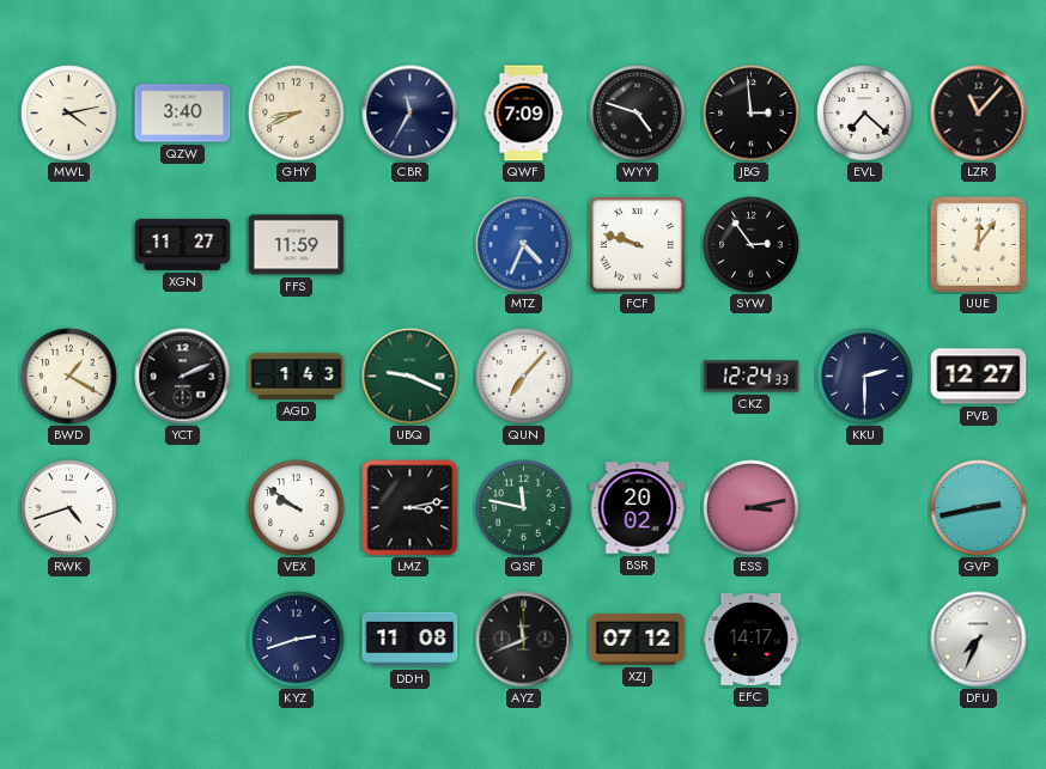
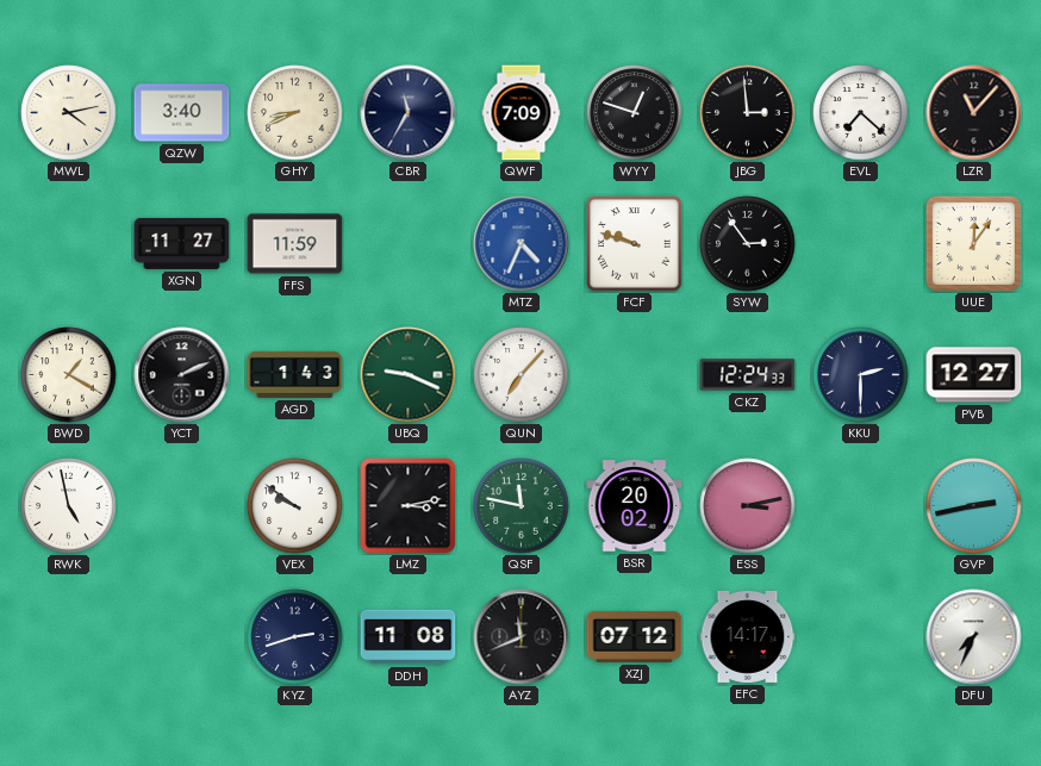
WYY: 4:48 -> 12:48 (635, 113)
RWK: 4:42 -> 4:58 (69, 506)
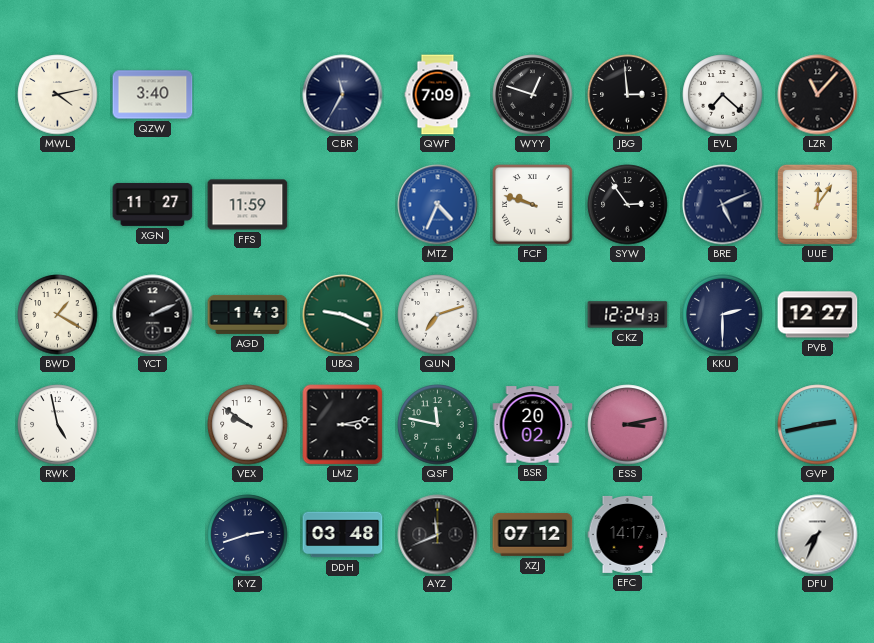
GHY: 8:41 -> none (295, 113)
BRE: none -> 5:11 (723, 205)
QUN: 7:07 -> 7:12 (438, 315)
DDH: 11:08 -> 03:48 (343, 535)
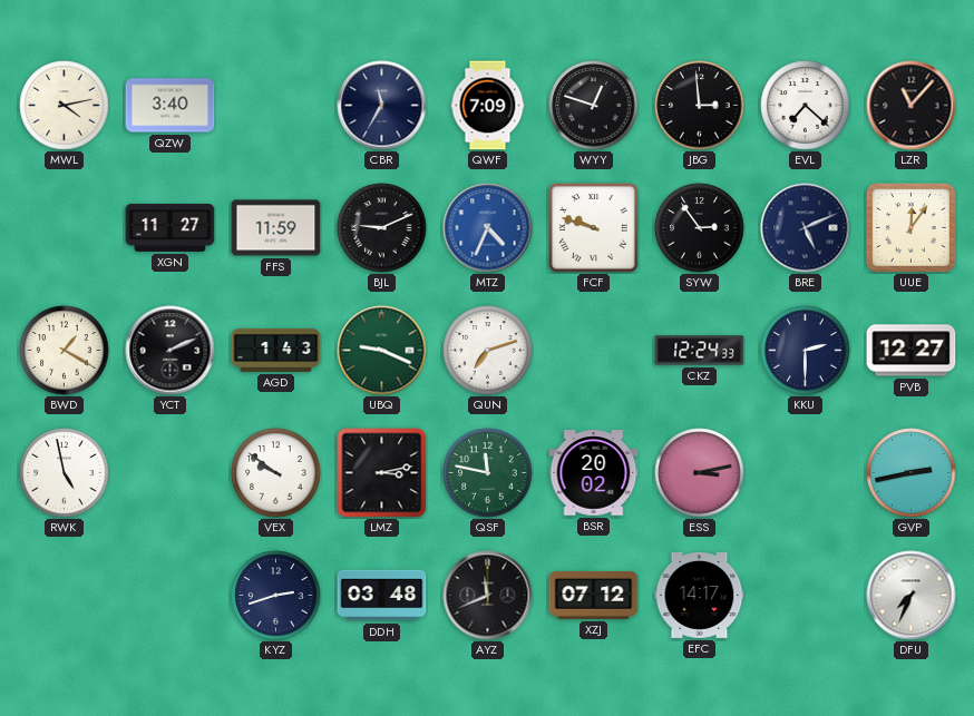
BJL: none -> 9:11 (382, 228)
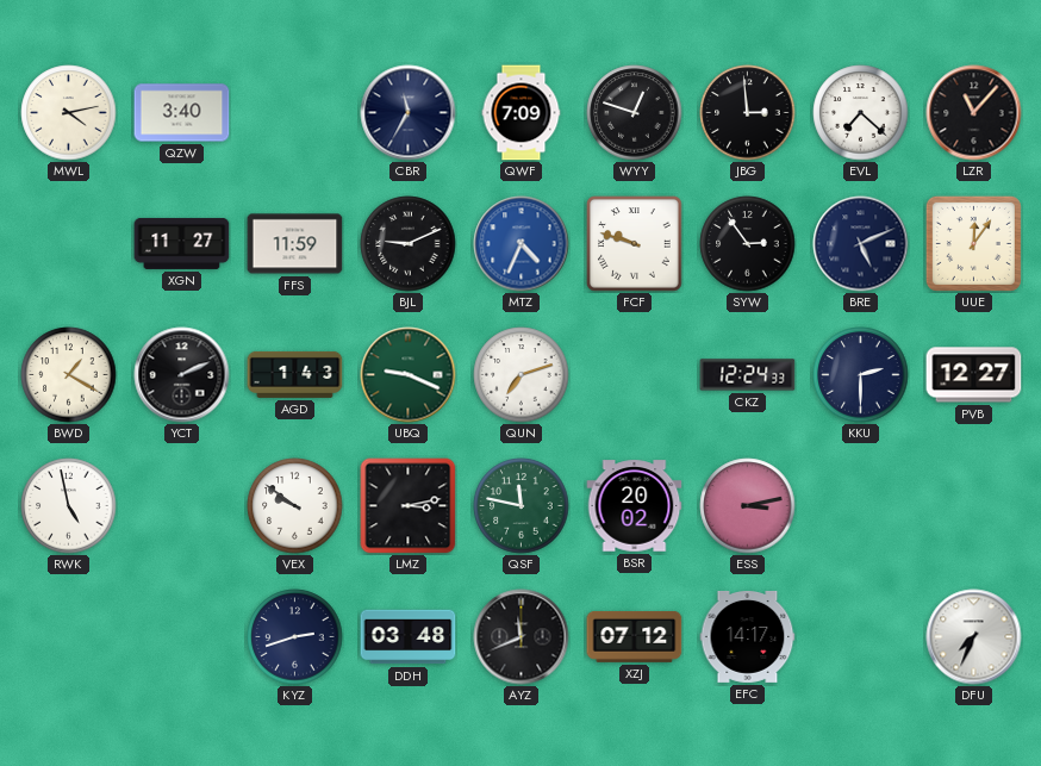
GVP: 2:43 -> none (912, 473)
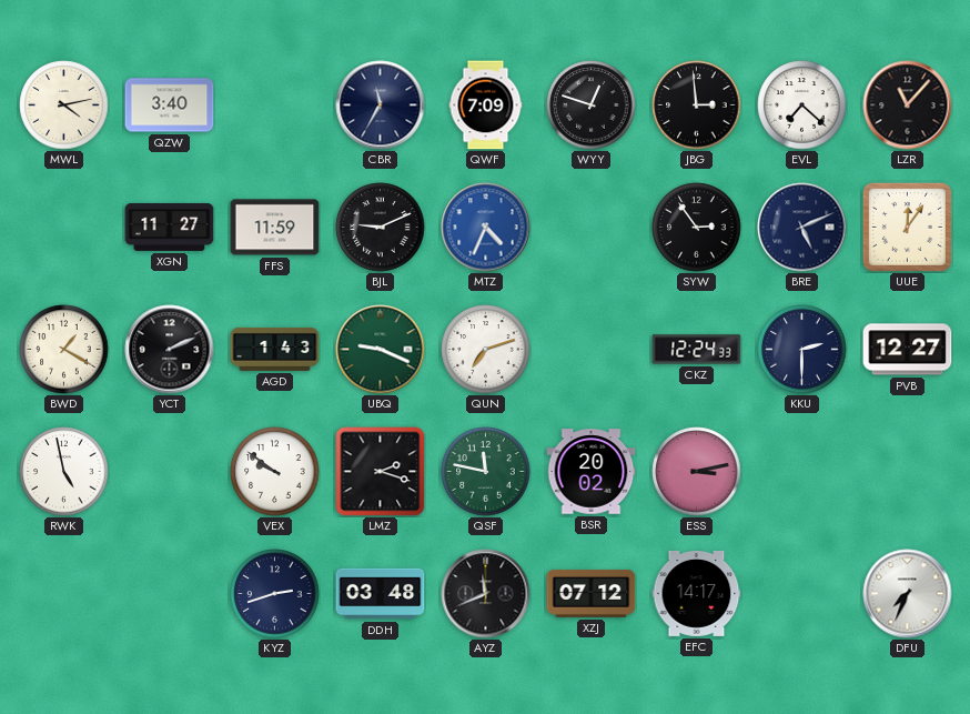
FCF: 9:48 -> none (635, 244)
LMZ: 3:13 -> 2:18 (381, 472)
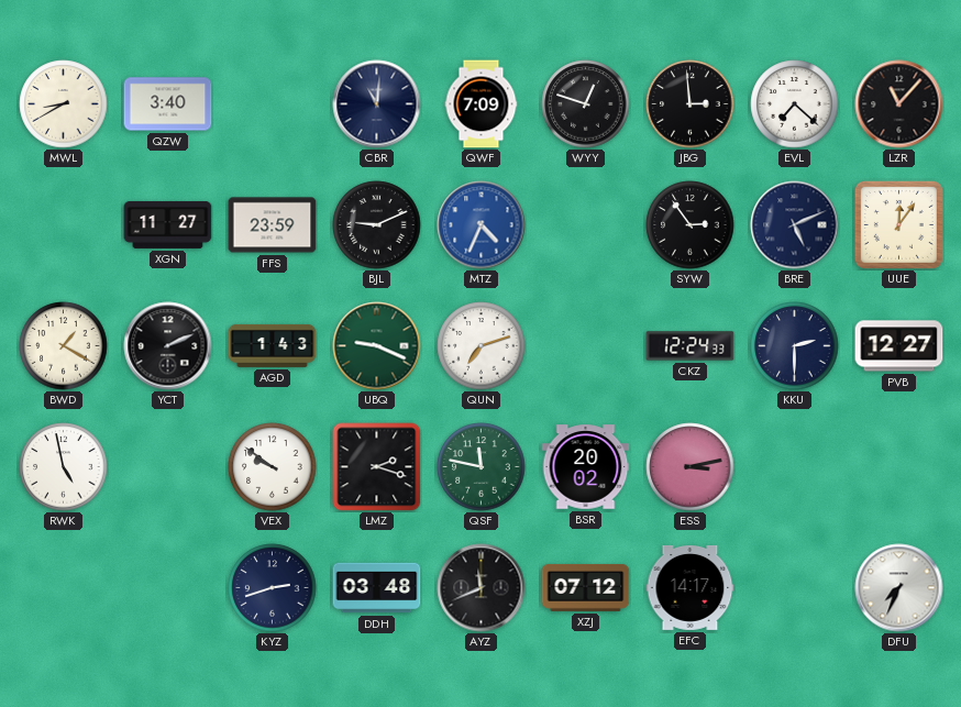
MWL: 4:13 -> 8:40 (64, 104)
CBR: 11:35 -> 11:01 (377, 104)
FFS: 11:59 -> 23:59 (273, 225)
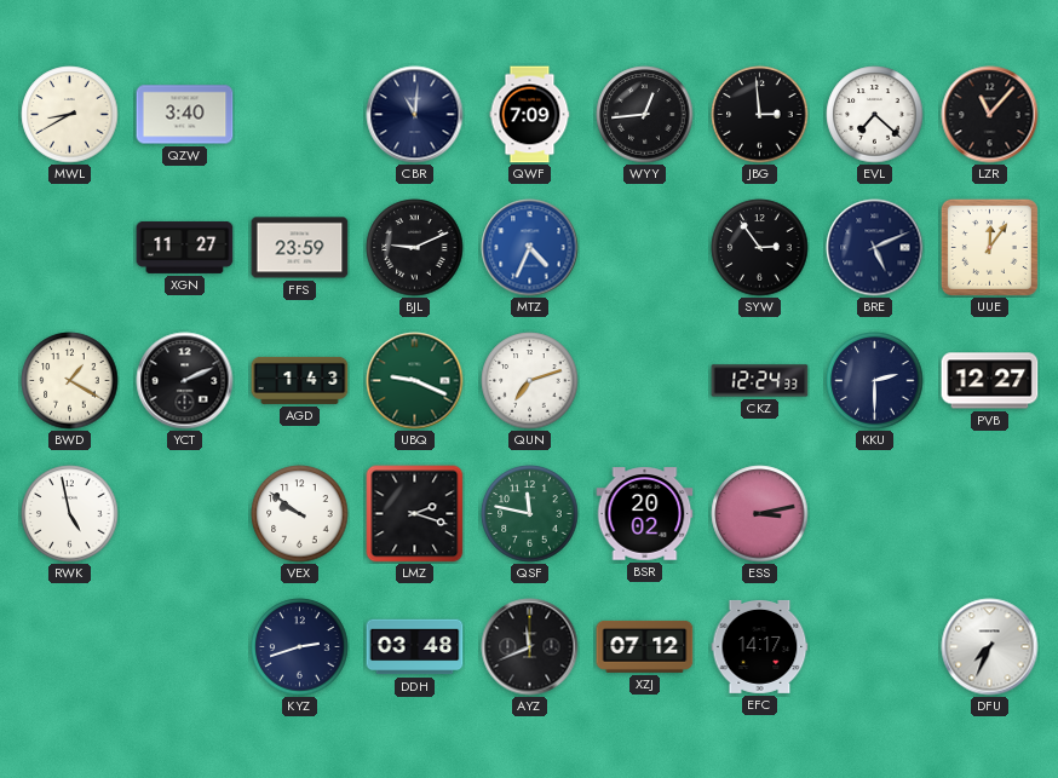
WYY: 12:48 -> 12:44 (645, 115)
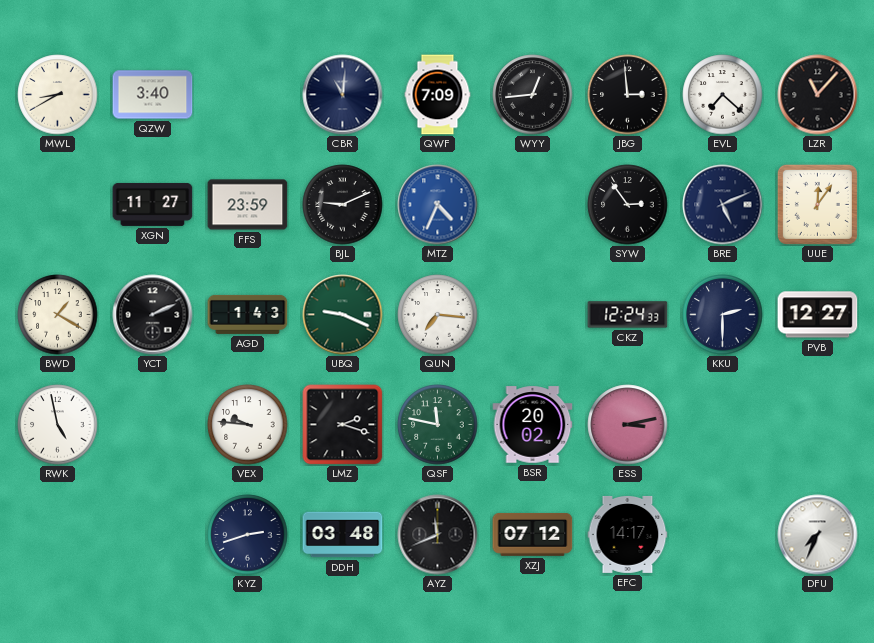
QUN: 7:12 -> 7:16 (438, 315)
VEX: 9:51 -> 9:46 (248, 425)
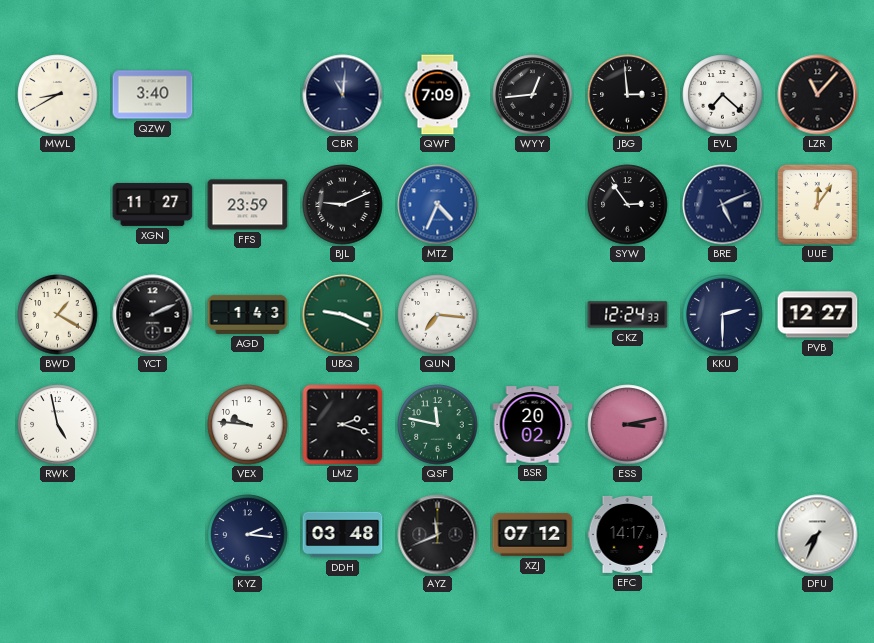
KYZ: 2:42 -> 2:16 (248, 535)
